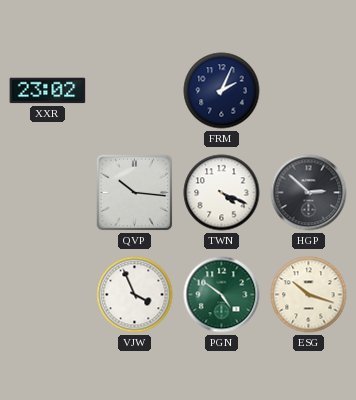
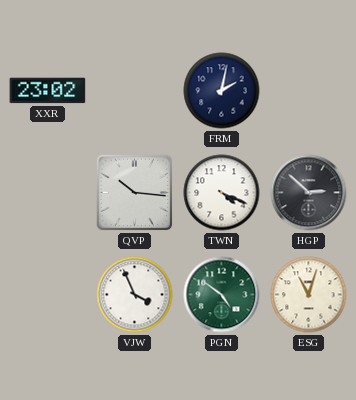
FRM: 2:04 -> 2:02 (222, 91)
ESG: 10:18 -> 11:03 (309, 295)
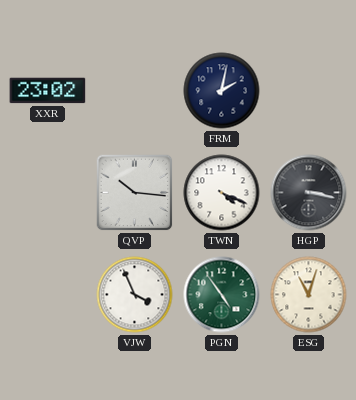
HGP: 2:52 -> 3:17 (309, 193)
PGN: 4:51 -> 4:54 (222, 295)
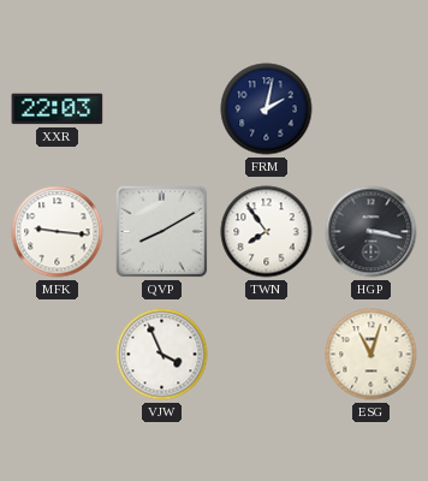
XXR: 23:02 -> 22:03 (58, 109)
MFK: none -> 9:16 (58, 232)
QVP: 10:16 -> 8:10 (162, 232)
TWN: 4:19 -> 7:54 (267, 232)
PGN: 4:54 -> none (222, 295)
